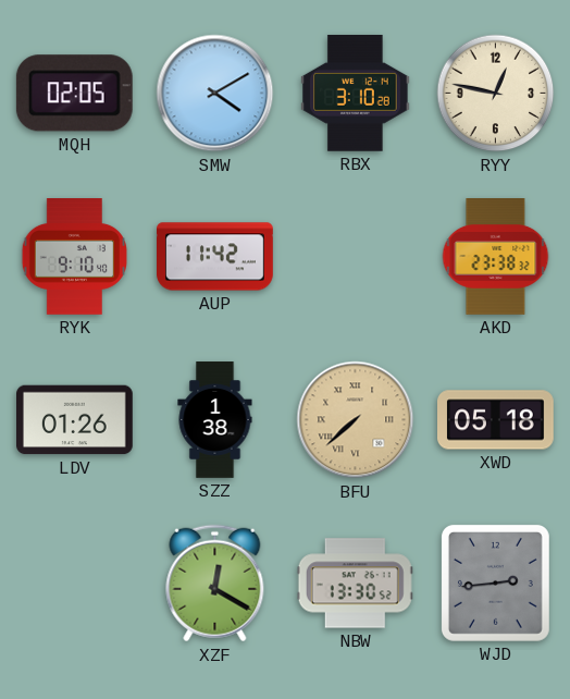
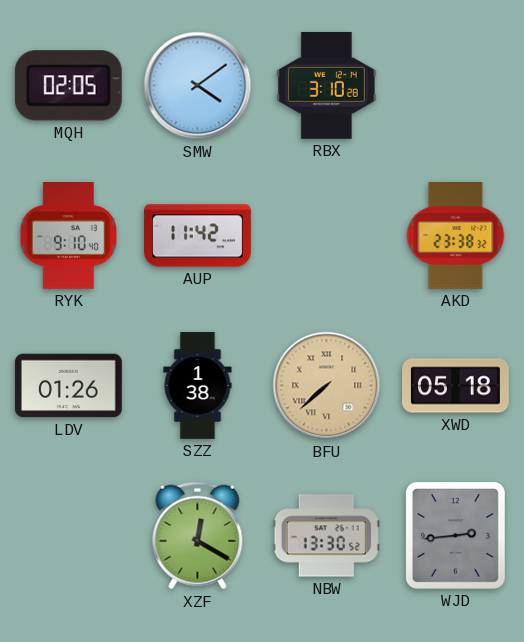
SMW: 4:10 -> 4:09 (198, 86)
RYY: 12:47 -> none (496, 94)
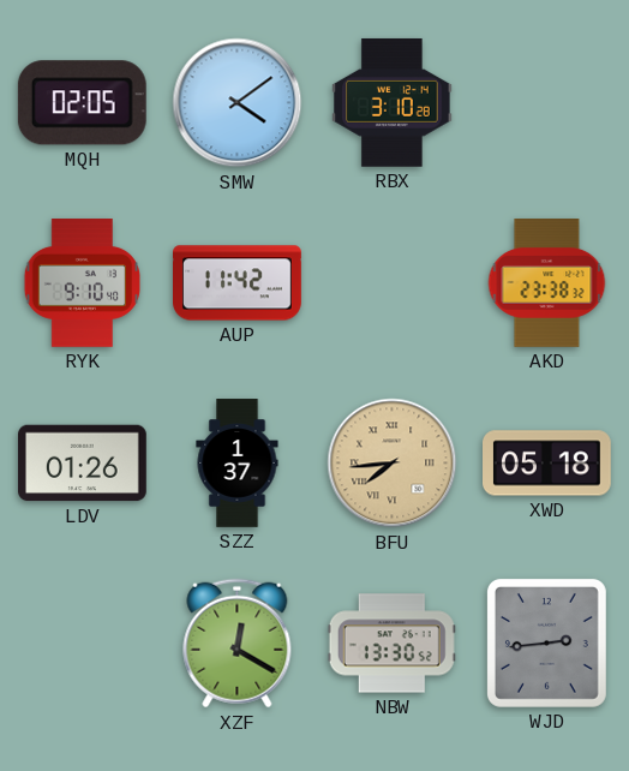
SZZ: 1:38 -> 1:37 (238, 464)
BFU: 7:38 -> 7:44 (393, 464)
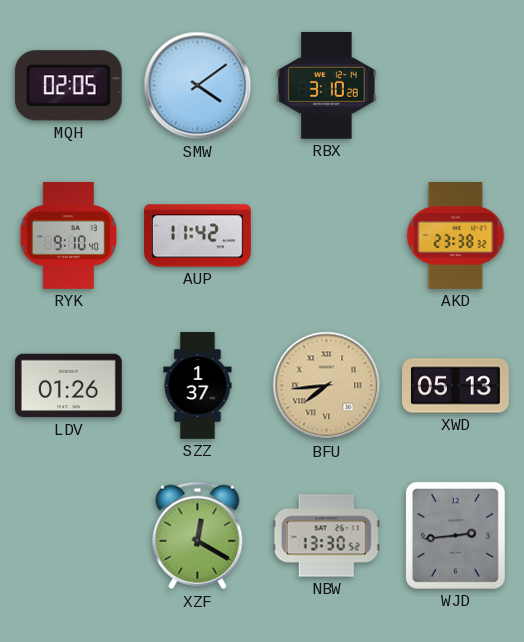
XWD: 05:18 -> 05:13 (456, 386)
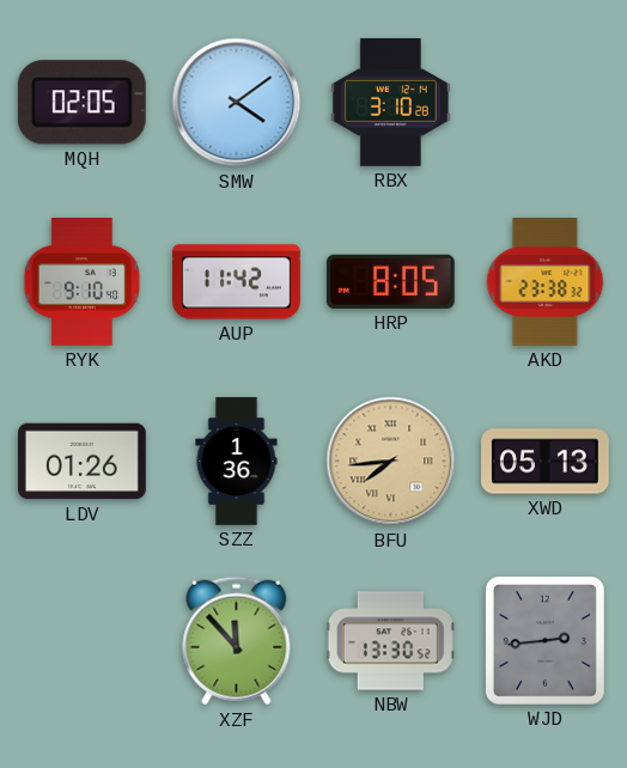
HRP: none -> 8:05 (390, 281)
SZZ: 1:37 -> 1:36 (237, 462)
XZF: 12:20 -> 11:53 (237, 641)
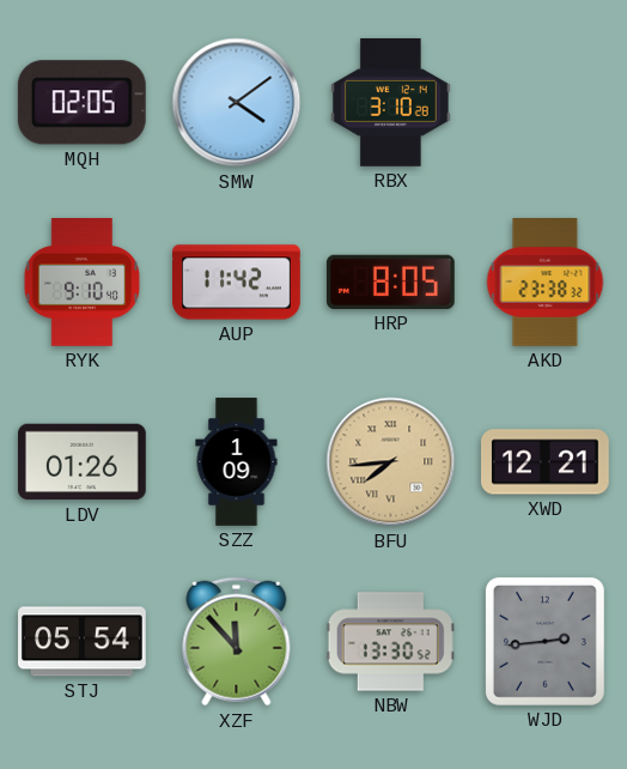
SZZ: 1:36 -> 1:09 (237, 462)
XWD: 05:13 -> 12:21 (546, 462)
STJ: none -> 05:54 (83, 642)
